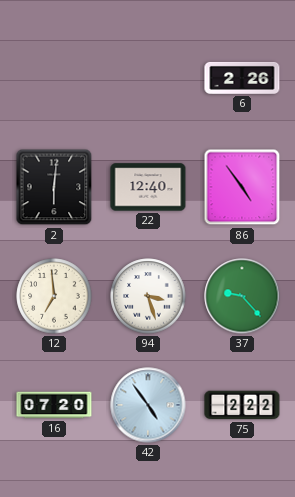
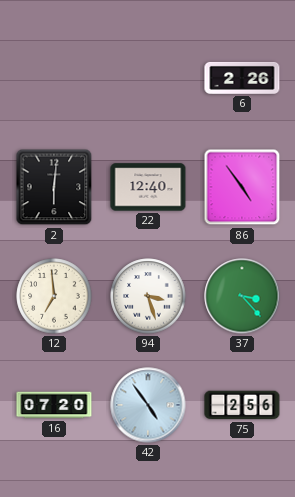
37: 9:23 -> 3:23 (242, 296)
75: 2:22 -> 2:56 (242, 405)
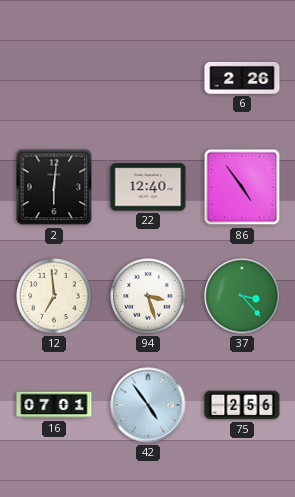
16: 07:20 -> 07:01 (54, 405)
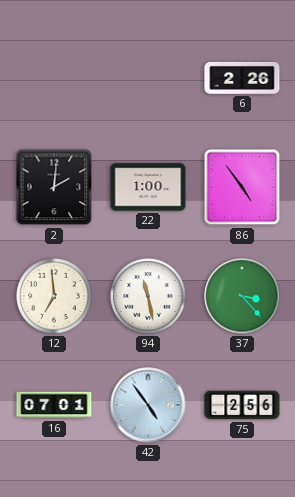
2: 6:01 -> 2:01 (54, 187)
22: 12:40 -> 1:00 (148, 187)
94: 3:27 -> 11:28 (148, 296)
